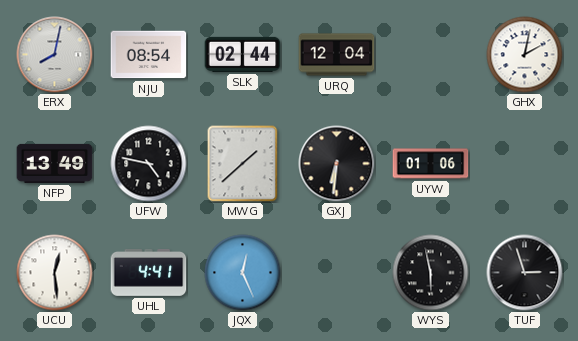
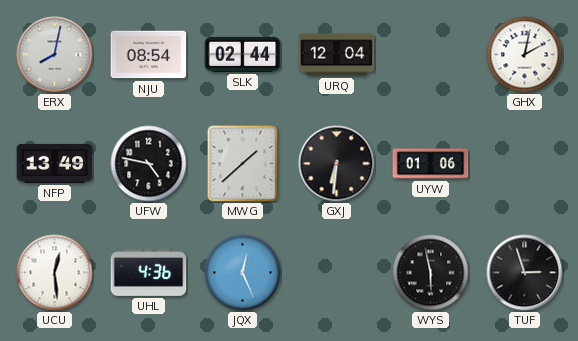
UHL: 4:41 -> 4:36 (149, 273)
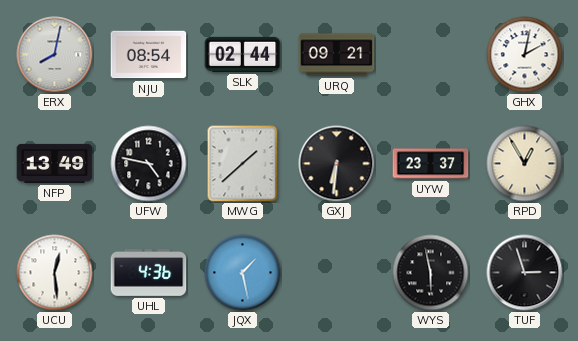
URQ: 12:04 -> 09:21 (337, 55)
UYW: 01:06 -> 23:37 (431, 164)
RPD: none -> 12:55 (525, 164)
JQX: 12:26 -> 1:28 (243, 273)
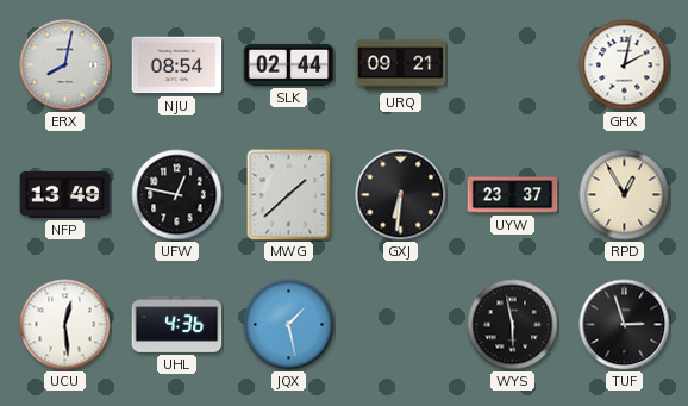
UFW: 4:47 -> 12:47 (177, 195)
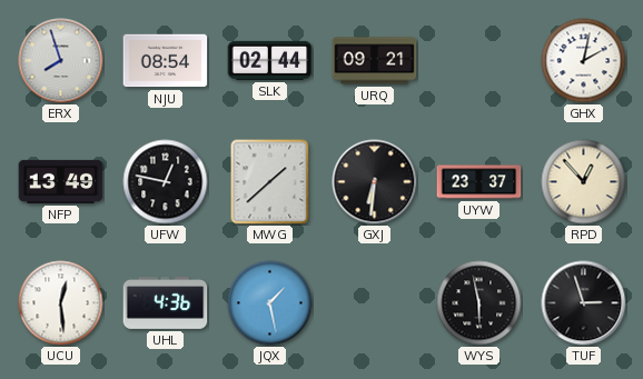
ERX: 8:02 -> 7:57 (61, 61)
RPD: 12:55 -> 12:53 (584, 182)
